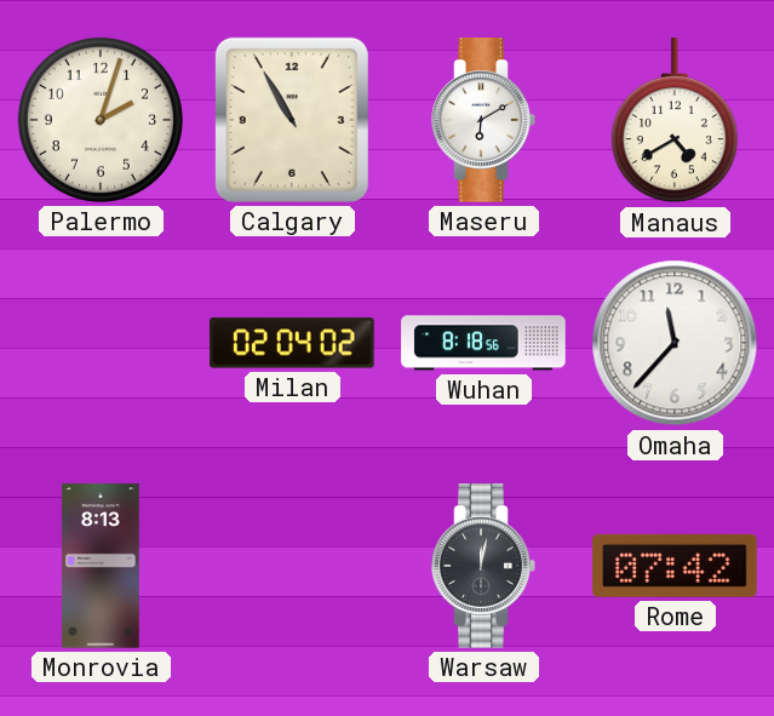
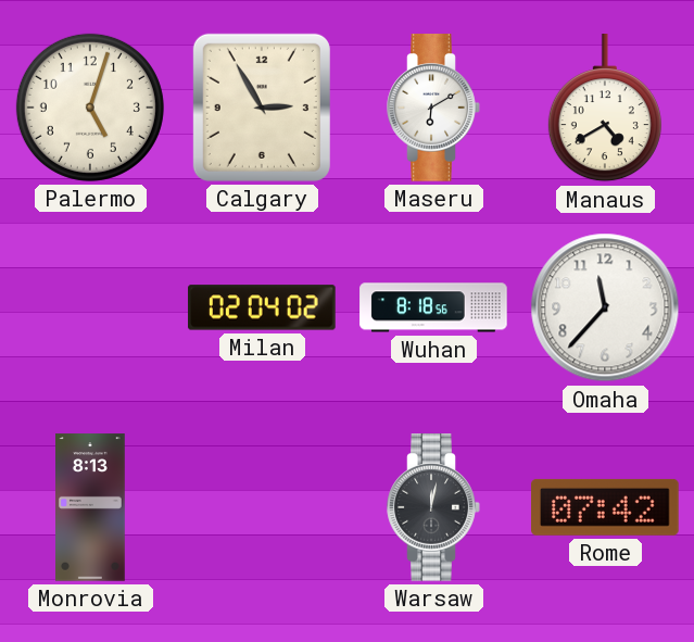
Palermo: 2:03 -> 5:03 (90, 108)
Calgary: 10:55 -> 2:55 (262, 108)
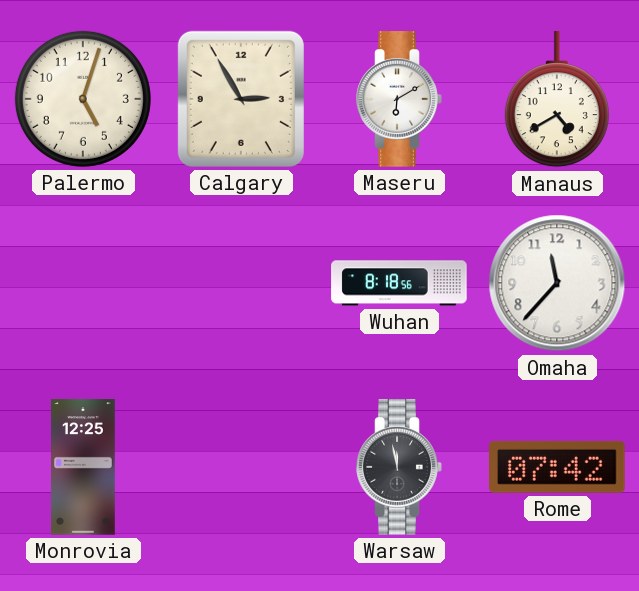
Milan: 02:04 -> none (262, 307)
Monrovia: 8:13 -> 12:25 (84, 467)
Warsaw: 12:02 -> 11:58 (399, 467)
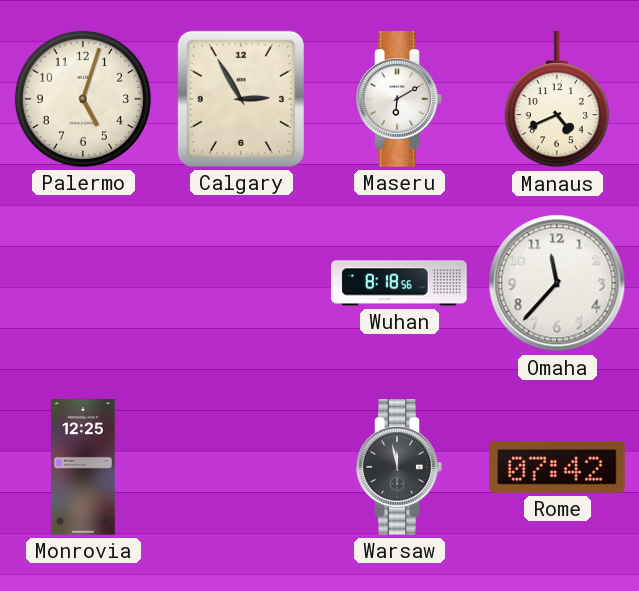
Manaus: 4:40 -> 4:41 (557, 100)
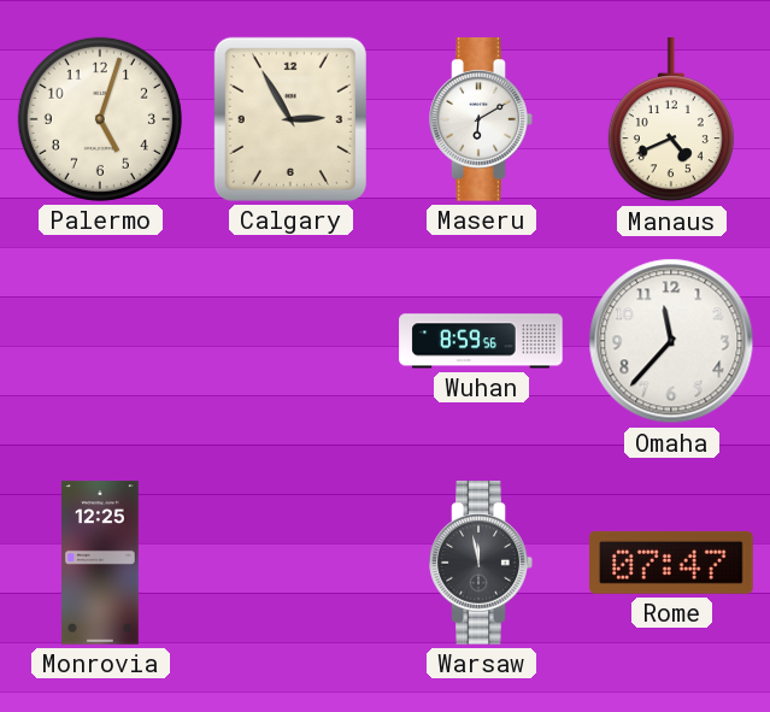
Wuhan: 8:18 -> 8:59 (481, 341)
Rome: 07:42 -> 07:47 (671, 563)
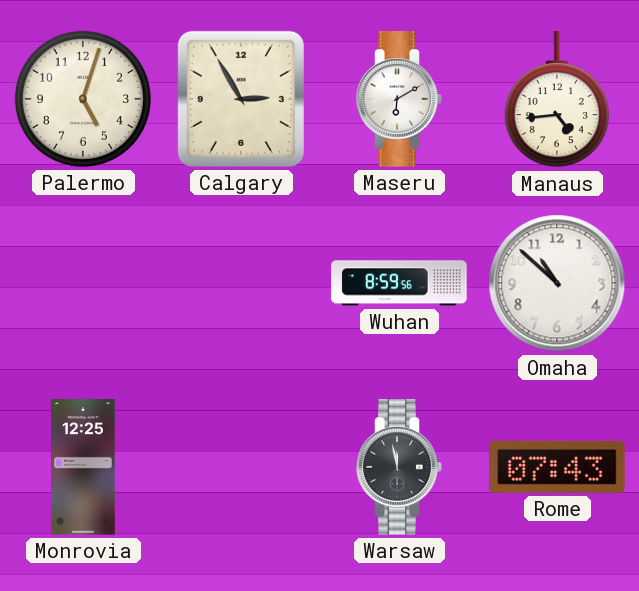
Manaus: 4:41 -> 4:44 (557, 100)
Omaha: 11:37 -> 10:52 (557, 283)
Rome: 07:47 -> 07:43 (557, 467)
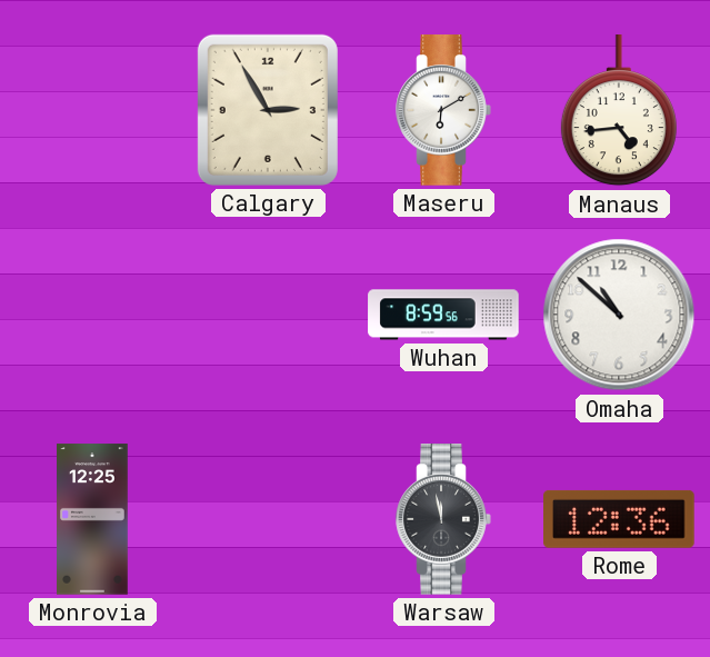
Palermo: 5:03 -> none (83, 99)
Rome: 07:43 -> 12:36 (619, 519)
